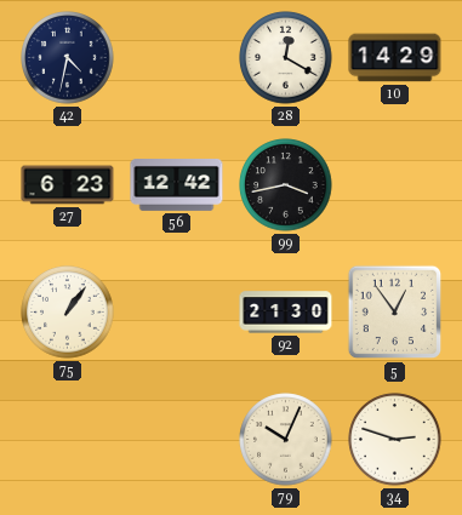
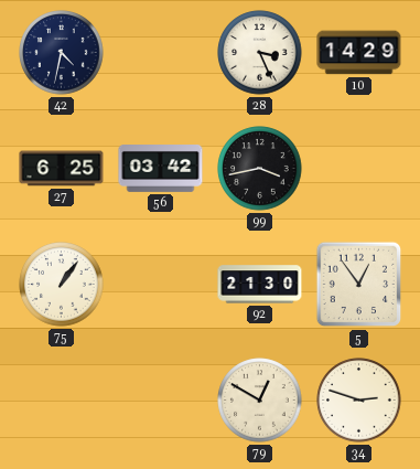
28: 12:20 -> 3:26 (260, 53)
27: 6:23 -> 6:25 (62, 169)
56: 12:42 -> 03:42 (161, 169)
79: 10:04 -> 12:50 (260, 401)
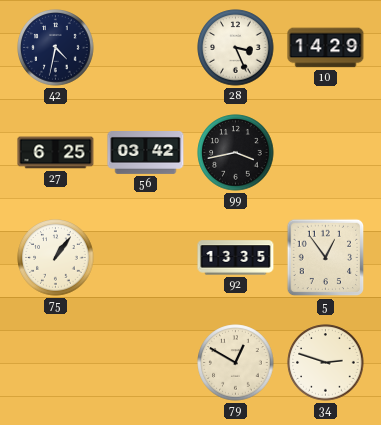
92: 21:30 -> 13:35 (236, 258)
